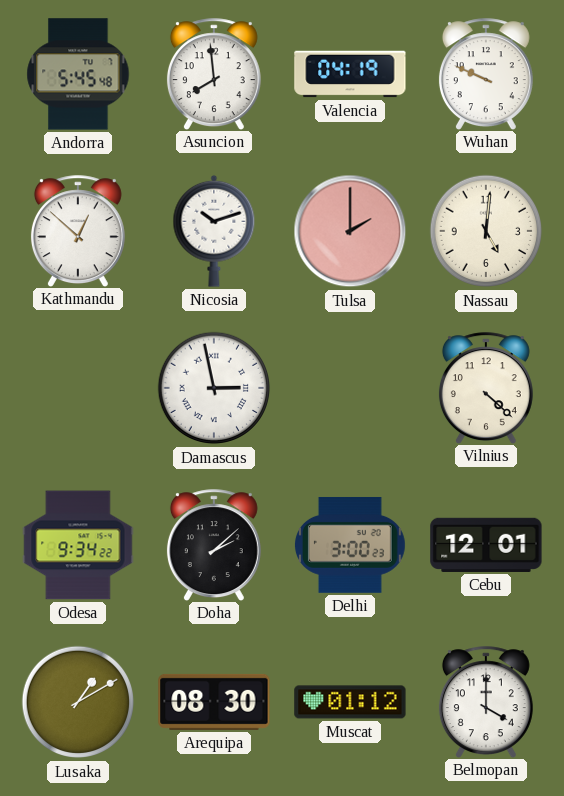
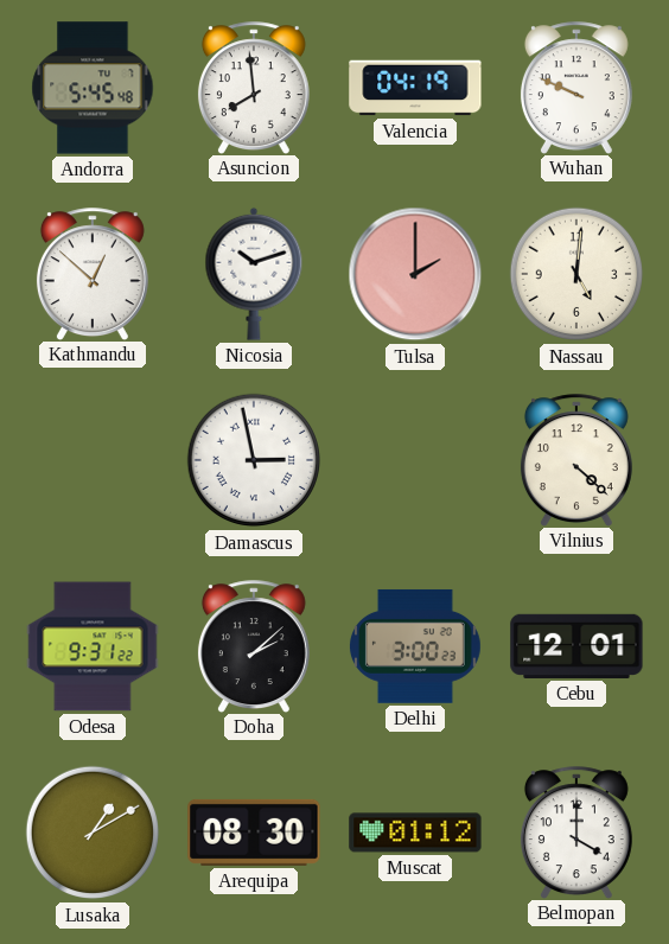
Odesa: 9:34 -> 9:31 (93, 646)
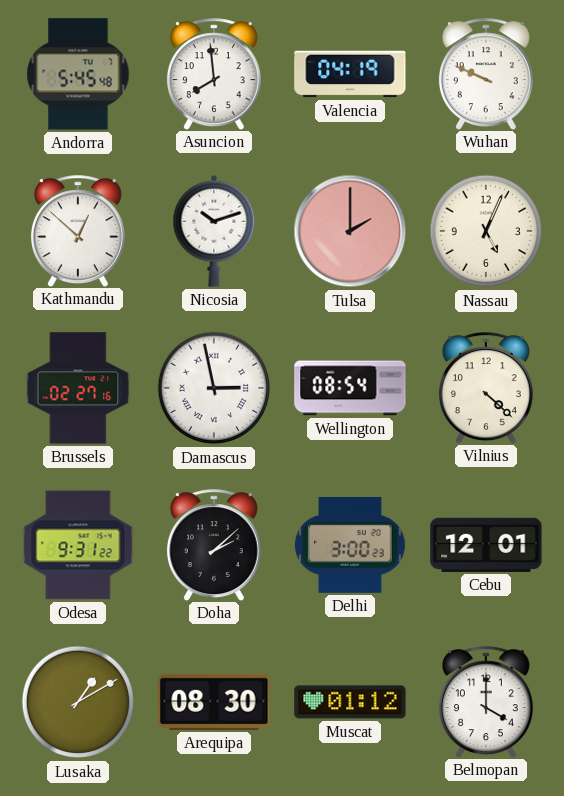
Nassau: 5:01 -> 5:04 (486, 231)
Brussels: none -> 02:27 (78, 388)
Wellington: none -> 08:54 (350, 388)
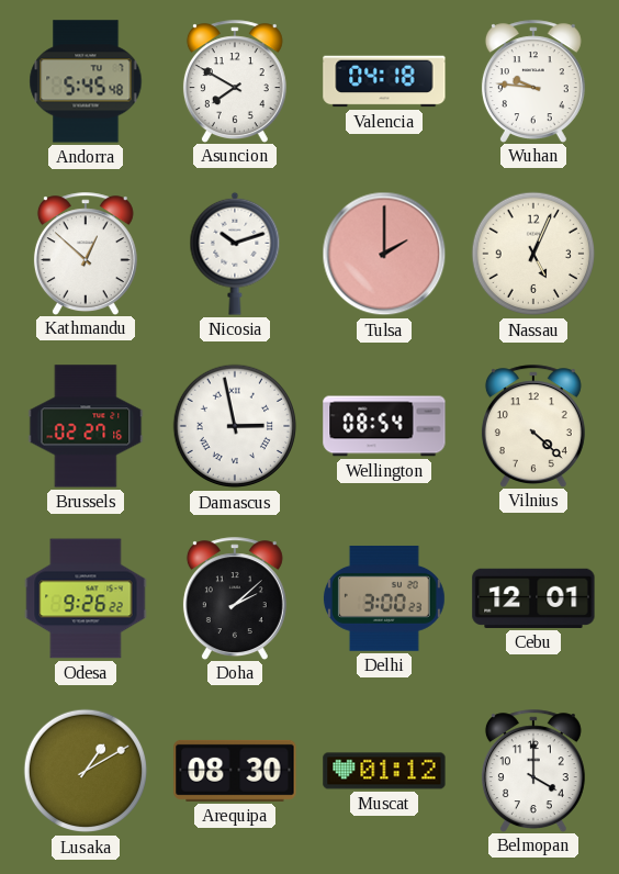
Asuncion: 7:59 -> 7:50 (235, 81)
Valencia: 04:19 -> 04:18 (384, 81)
Wuhan: 9:49 -> 9:46 (533, 81)
Odesa: 9:31 -> 9:26 (86, 598)
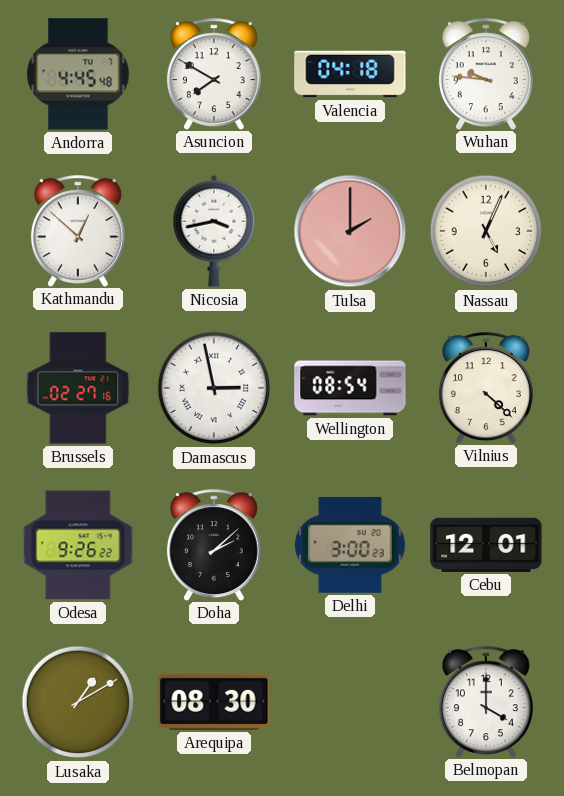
Andorra: 5:45 -> 4:45 (78, 74)
Nicosia: 10:12 -> 3:43 (214, 231)
Muscat: 01:12 -> none (384, 771)
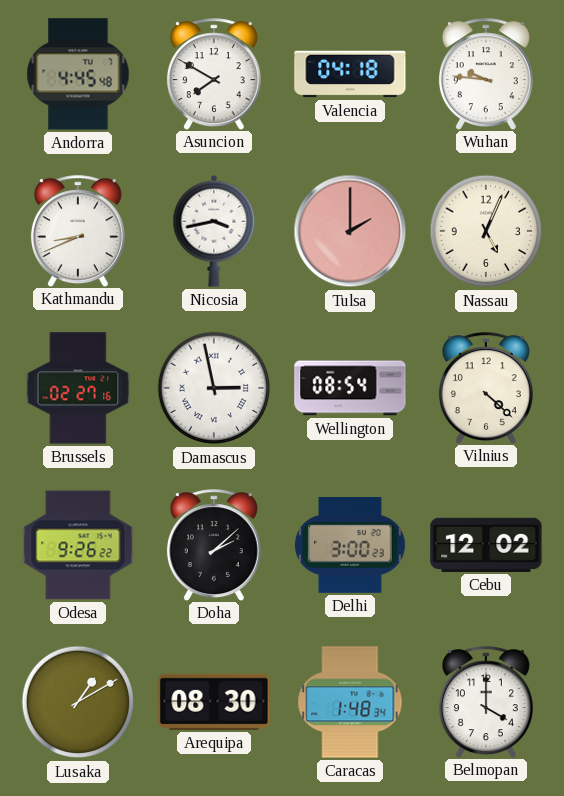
Kathmandu: 12:52 -> 8:41 (78, 231)
Cebu: 12:01 -> 12:02 (486, 545)
Caracas: none -> 1:48 (350, 702)
